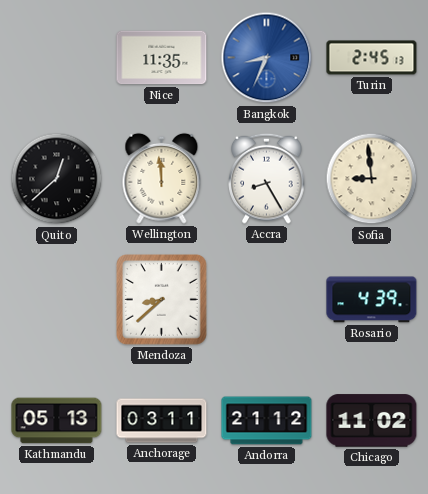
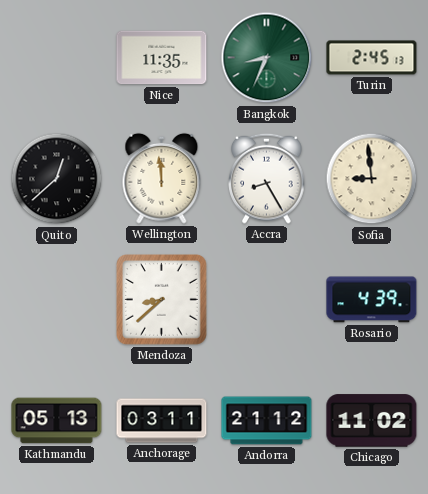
Bangkok dial: blue -> green (267, 58)
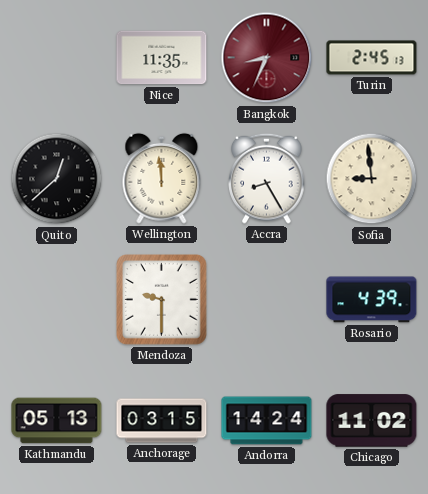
Bangkok dial: green -> burgundy (267, 58)
Mendoza: 8:38 -> 9:30 (162, 300)
Anchorage: 03:11 -> 03:15 (162, 421)
Andorra: 21:12 -> 14:24 (267, 421)
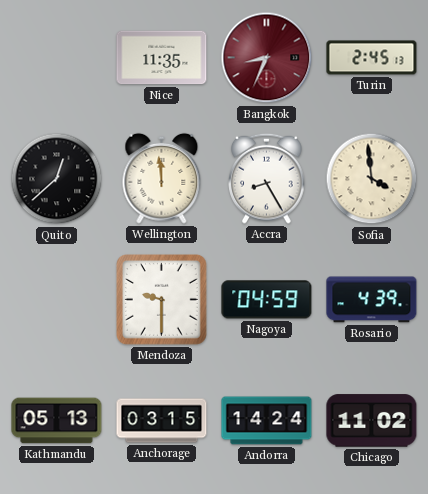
Sofia: 8:59 -> 3:59 (372, 179)
Nagoya: none -> 04:59 (267, 300)
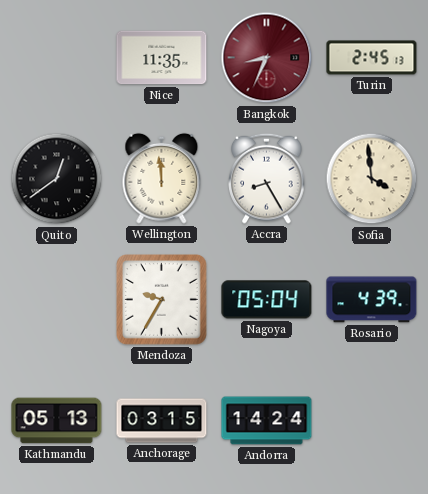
Quito: 12:38 -> 12:39 (57, 179)
Mendoza: 9:30 -> 9:35 (162, 300)
Nagoya: 04:59 -> 05:04 (267, 300)
Chicago: 11:02 -> none (372, 421)
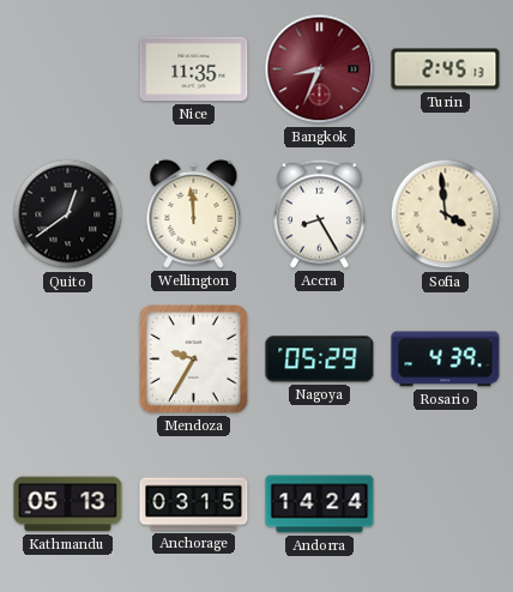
Nagoya: 05:04 -> 05:29 (320, 360)
